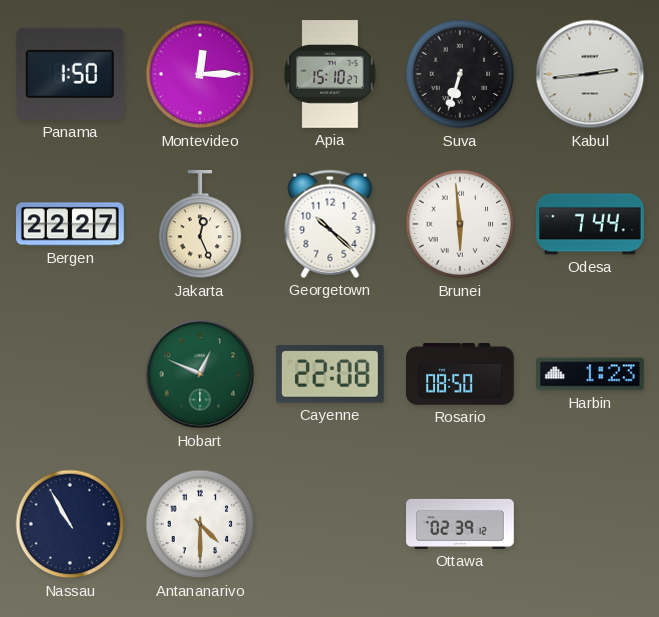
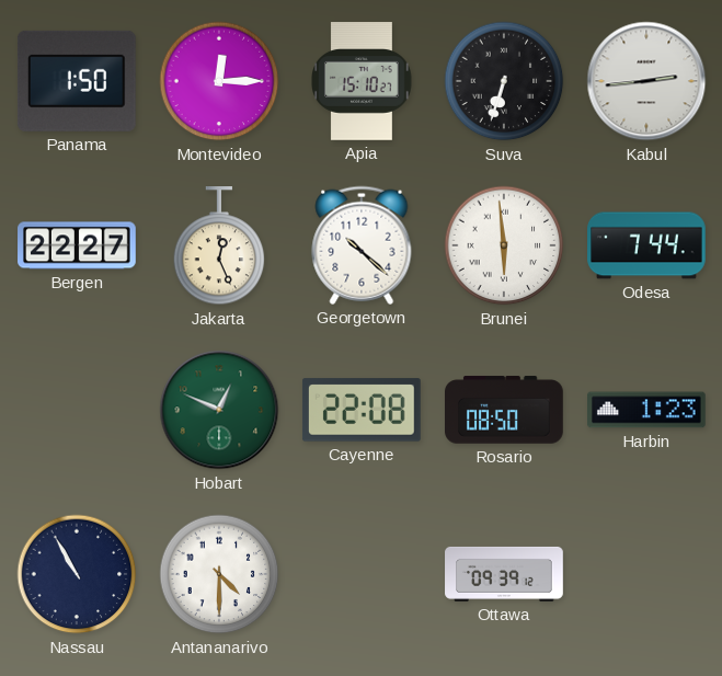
Ottawa: 02:39 -> 09:39 (504, 574)
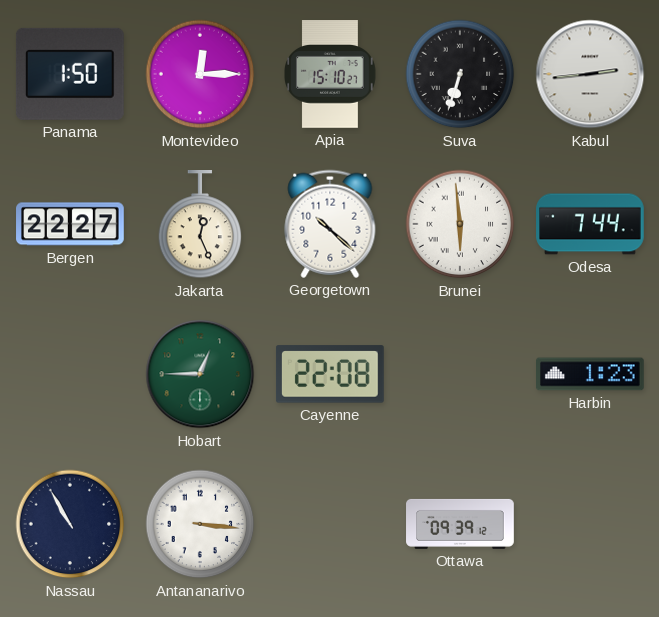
Hobart: 12:49 -> 12:45 (200, 374)
Rosario: 08:50 -> none (504, 410)
Antananarivo: 4:30 -> 3:16 (200, 524)
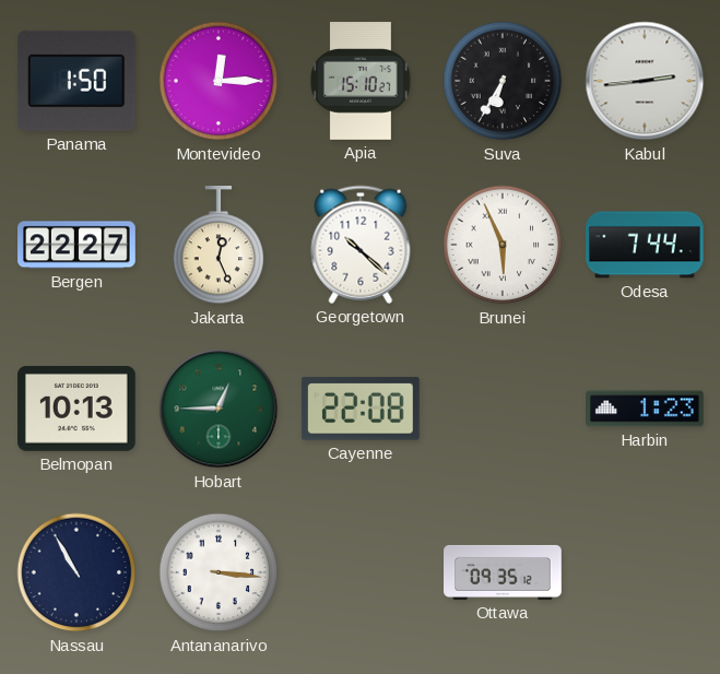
Suva: 6:33 -> 6:35 (503, 81)
Brunei: 5:59 -> 5:56 (503, 245)
Belmopan: none -> 10:13 (78, 410)
Ottawa: 09:39 -> 09:35 (503, 572)
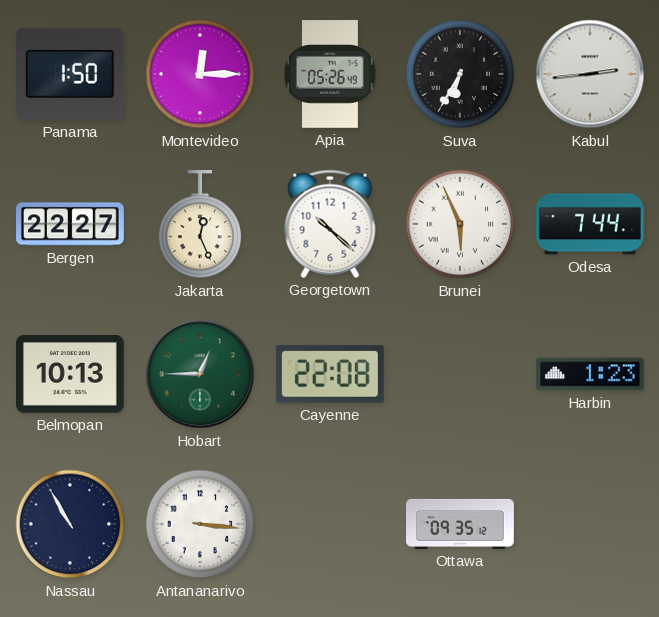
Apia: 15:10 -> 05:26 (331, 74)
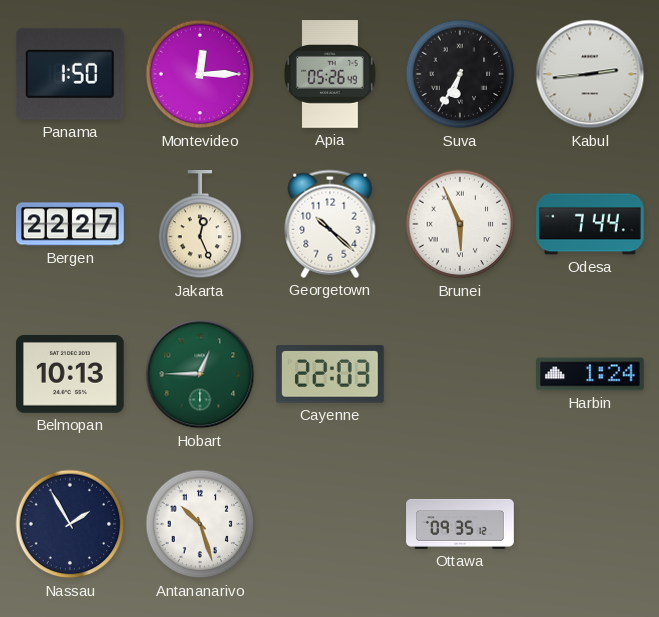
Cayenne: 22:08 -> 22:03 (330, 374)
Harbin: 1:23 -> 1:24 (591, 374)
Nassau: 10:55 -> 1:55 (70, 524)
Antananarivo: 3:16 -> 10:27 (200, 524)
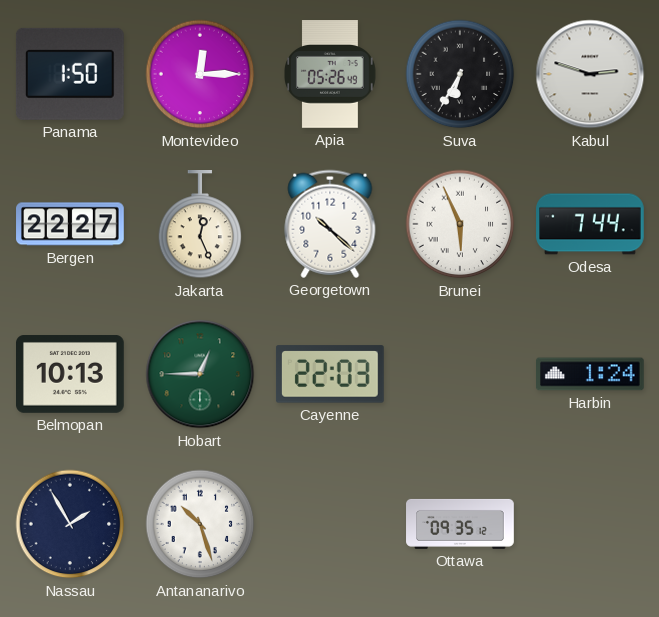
Kabul: 2:44 -> 2:48 (590, 74)
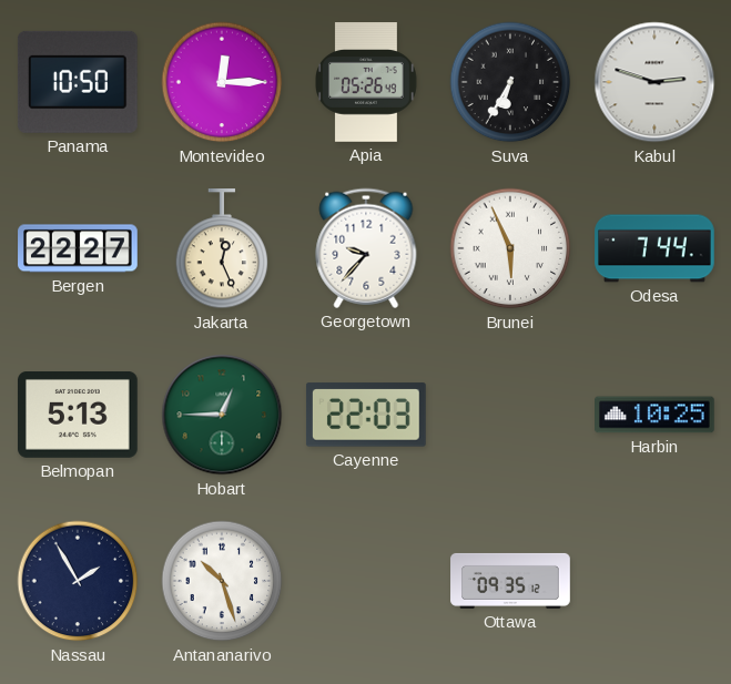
Panama: 1:50 -> 10:50 (78, 82)
Georgetown: 10:22 -> 9:37 (366, 248)
Belmopan: 10:13 -> 5:13 (79, 416)
Harbin: 1:24 -> 10:25 (656, 415)
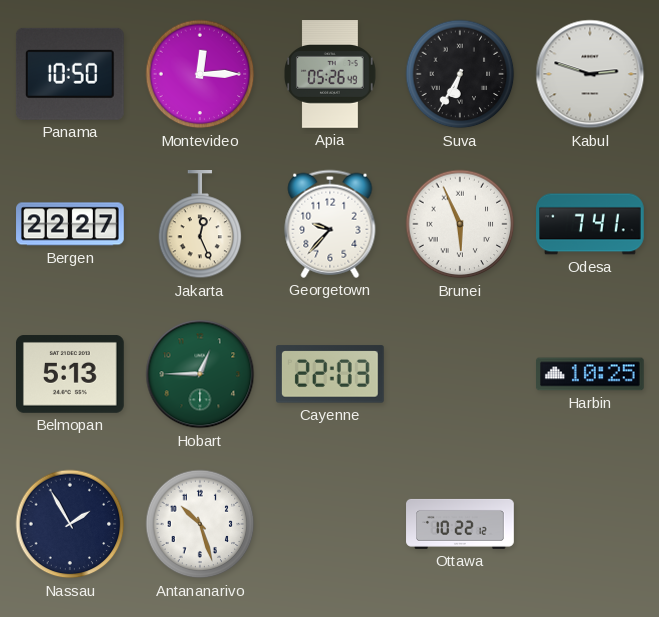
Odesa: 7:44 -> 7:41 (590, 224)
Ottawa: 09:35 -> 10:22 (460, 524)
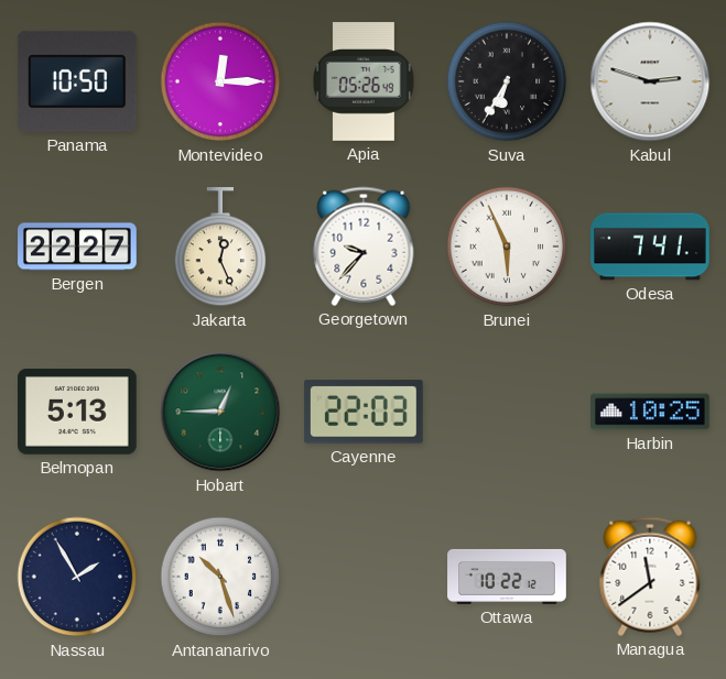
Managua: none -> 11:39 (650, 577)
